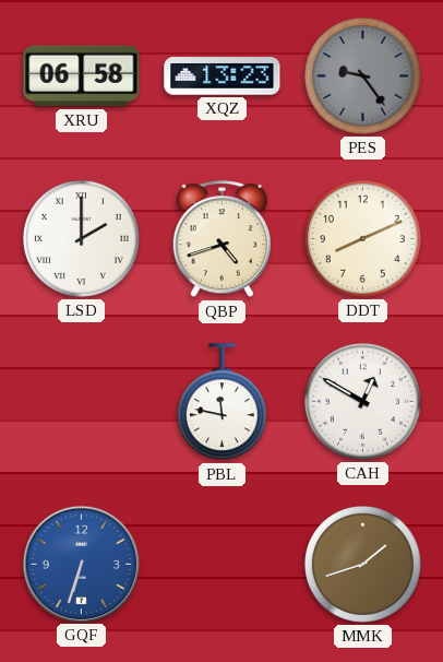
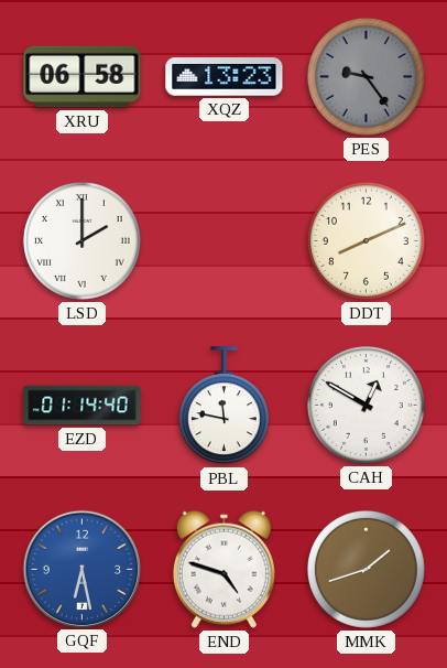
QBP: 4:42 -> none (221, 239)
EZD: none -> 01:14 (83, 406)
GQF: 6:33 -> 6:28 (81, 569)
END: none -> 4:48 (223, 569)
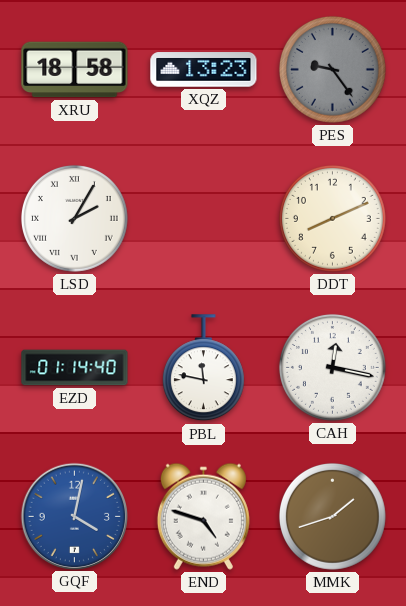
XRU: 06:58 -> 18:58 (75, 70)
LSD: 2:00 -> 2:05 (74, 218)
CAH: 12:50 -> 12:17 (332, 367)
GQF: 6:28 -> 4:02 (74, 516)
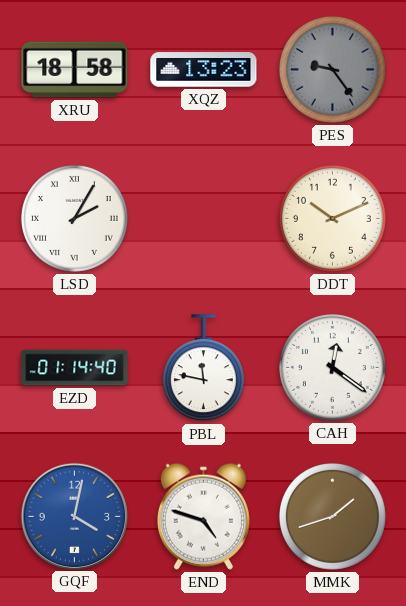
DDT: 8:11 -> 10:11 (332, 218)
CAH: 12:17 -> 12:21 (332, 367)
